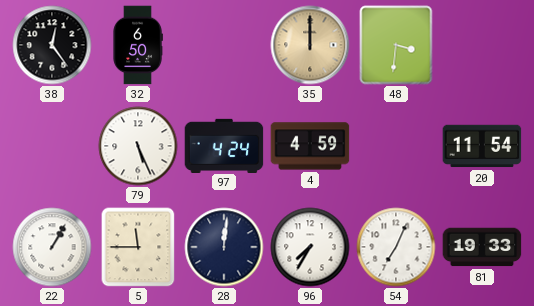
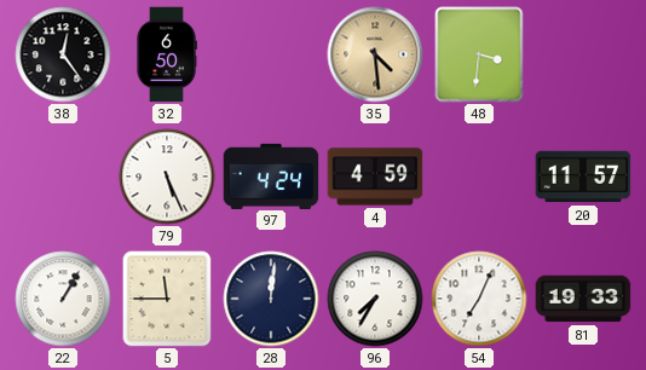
35: 12:00 -> 4:29 (375, 54)
20: 11:54 -> 11:57 (583, 177)
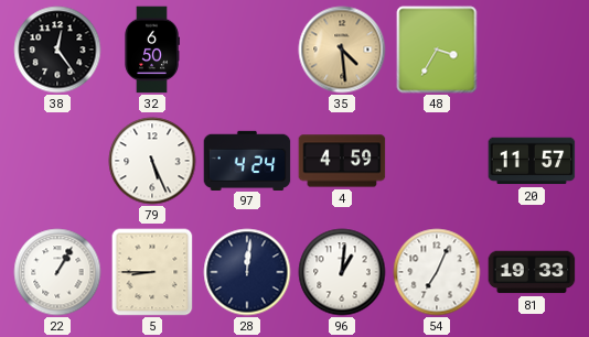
48: 3:31 -> 3:35 (437, 50)
5: 11:45 -> 8:45 (152, 272)
96: 7:35 -> 1:01 (342, 272)
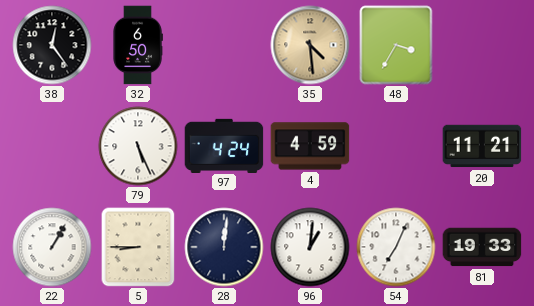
20: 11:57 -> 11:21 (482, 146)
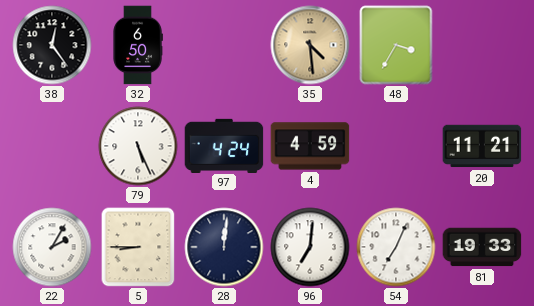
22: 1:05 -> 2:05 (52, 247)
96: 1:01 -> 7:01 (310, 247)
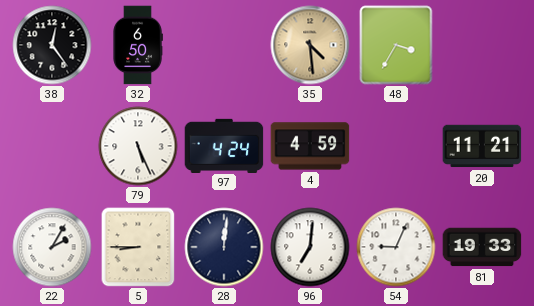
54: 7:04 -> 9:04 (396, 247)
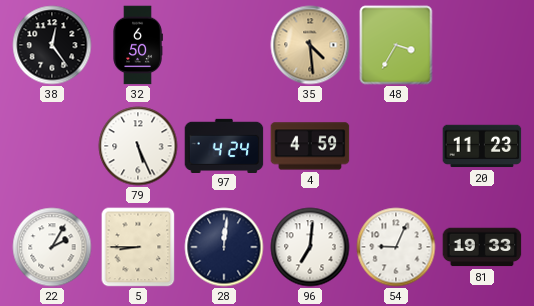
20: 11:21 -> 11:23 (482, 146)
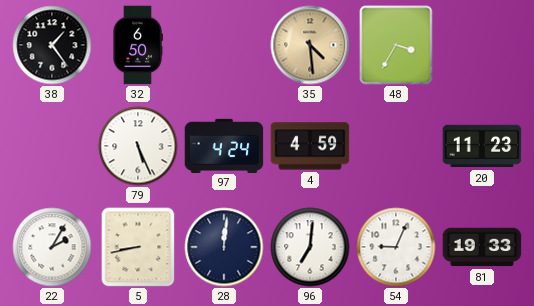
38: 12:24 -> 1:24 (52, 45)
5: 8:45 -> 8:43 (138, 247)
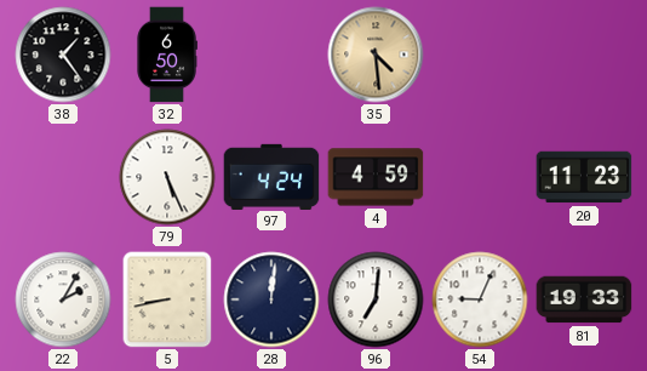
48: 3:35 -> none (396, 45)
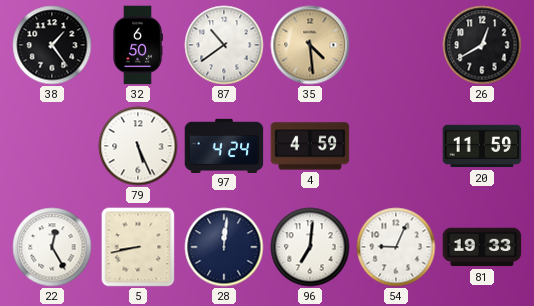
87: none -> 10:39 (224, 45)
26: none -> 12:40 (482, 45)
20: 11:23 -> 11:59 (482, 146)
22: 2:05 -> 12:25 (52, 247)
